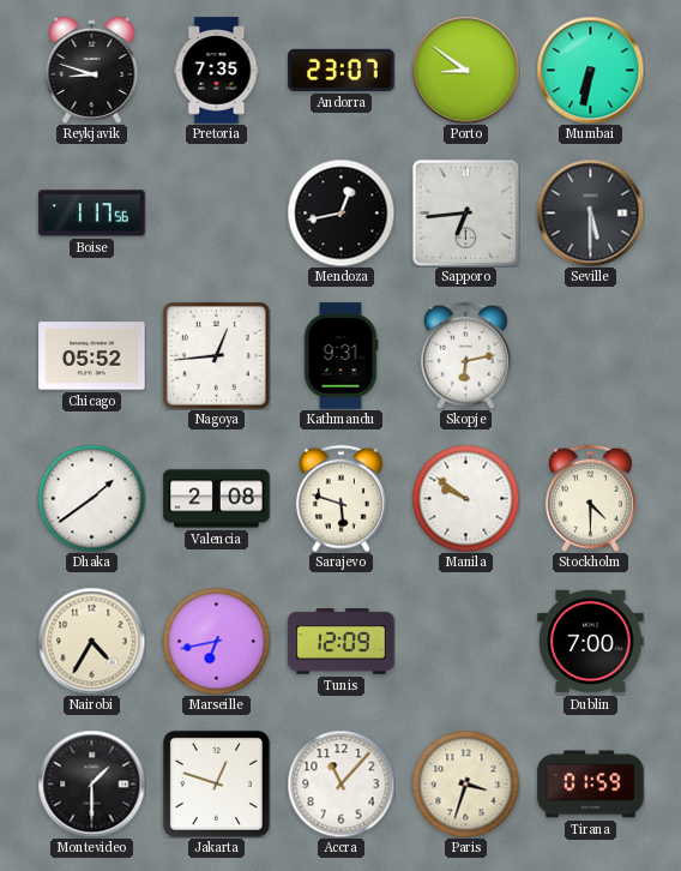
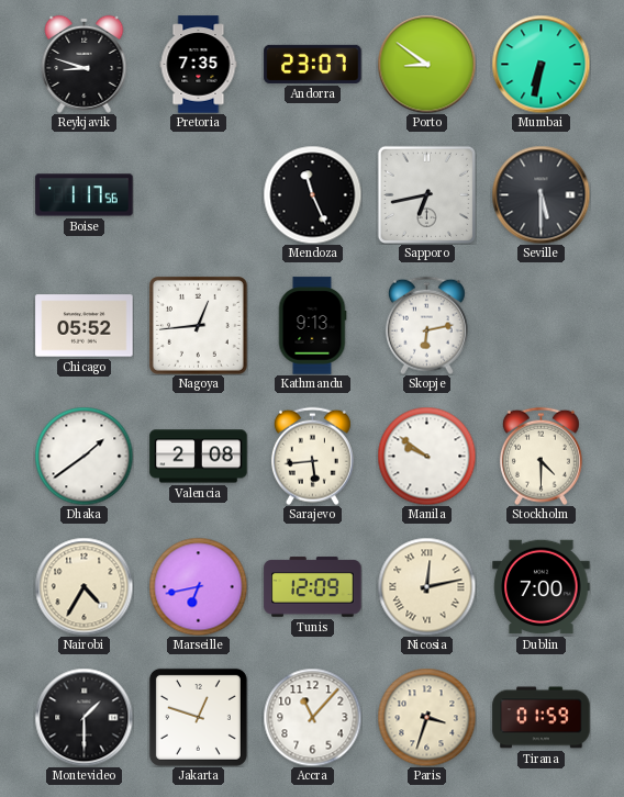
Mendoza: 12:43 -> 11:26 (312, 194)
Sapporo: 6:44 -> 6:43 (426, 194)
Kathmandu: 9:31 -> 9:13 (312, 326)
Sarajevo: 5:48 -> 5:44 (312, 456)
Nicosia: none -> 12:13 (426, 586)
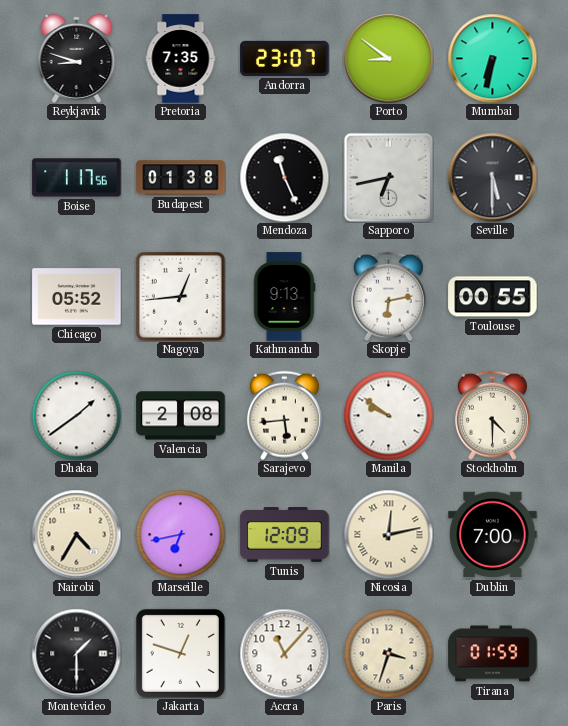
Budapest: none -> 01:38 (181, 178)
Toulouse: none -> 00:55 (493, 297)
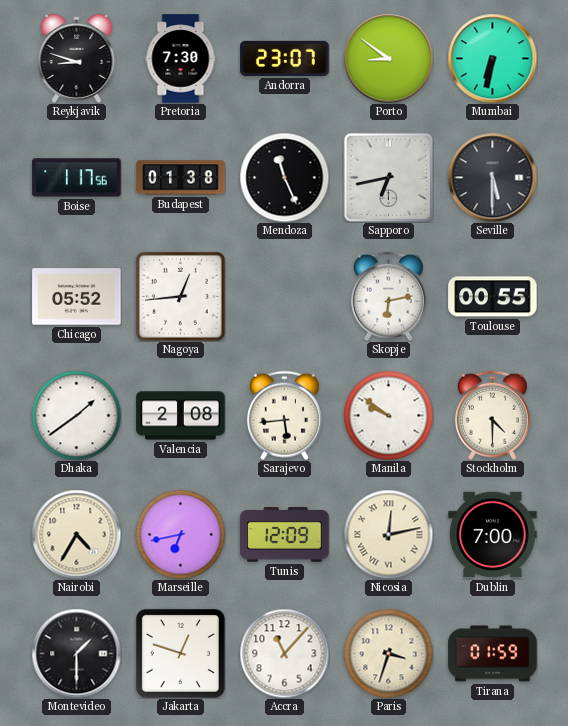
Pretoria: 7:35 -> 7:30 (181, 59)
Kathmandu: 9:13 -> none (284, 297)
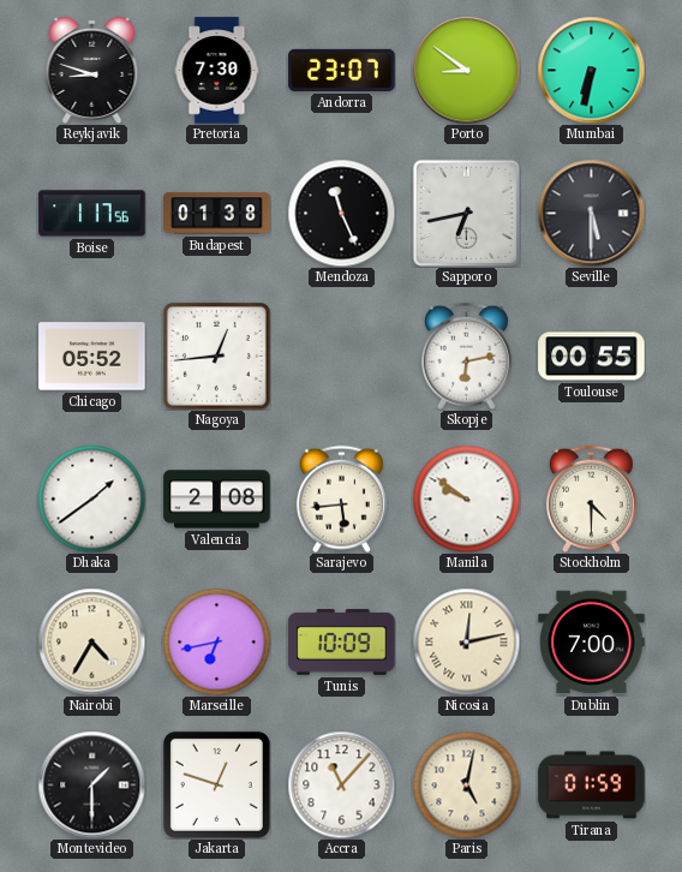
Tunis: 12:09 -> 10:09 (342, 643)
Paris: 3:33 -> 5:02 (466, 784)
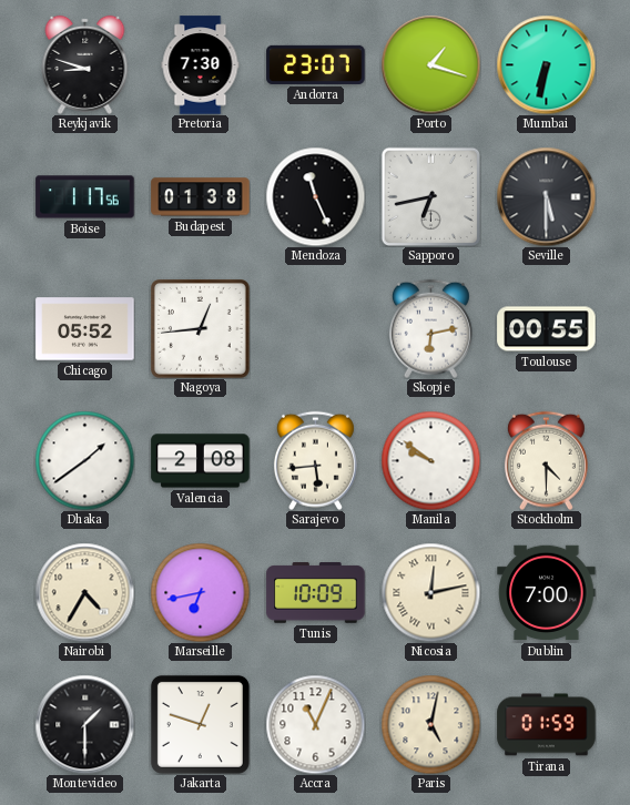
Porto: 8:51 -> 1:18 (430, 64)
Accra: 11:07 -> 11:04 (315, 724)
